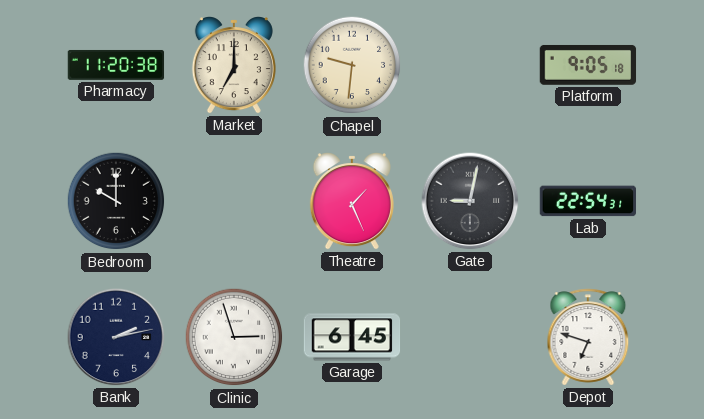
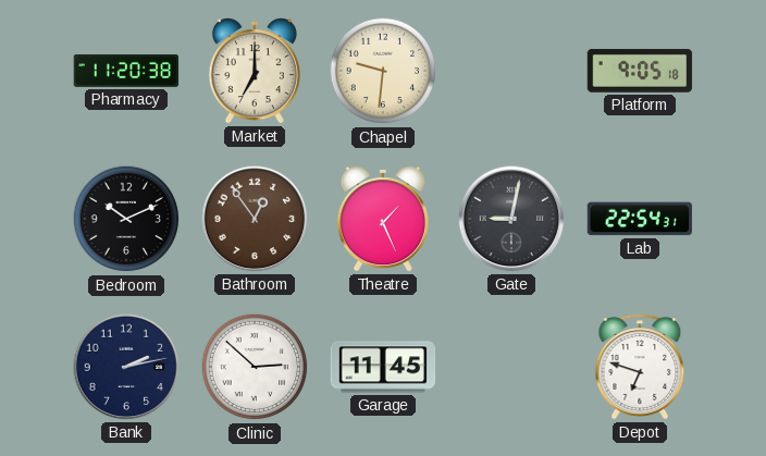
Bedroom: 10:00 -> 10:11 (126, 219)
Bathroom: none -> 12:54 (255, 219)
Clinic: 2:57 -> 2:52 (255, 367)
Garage: 6:45 -> 11:45 (383, 367)
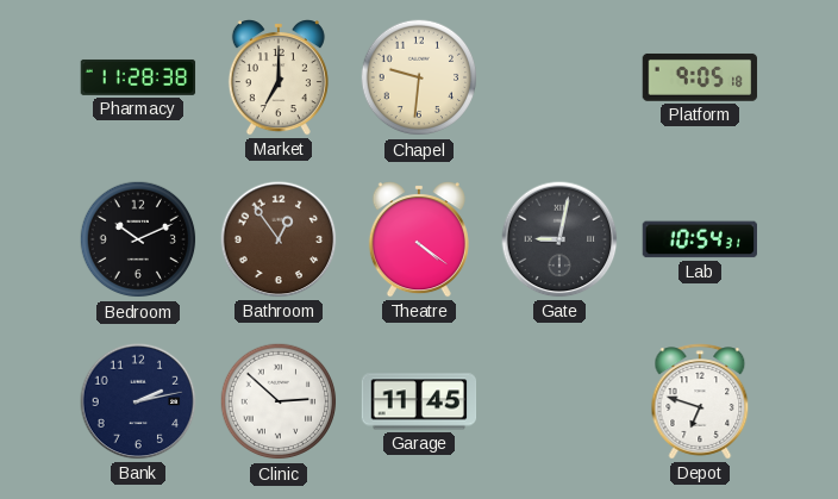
Pharmacy: 11:20 -> 11:28 (138, 77)
Theatre: 1:26 -> 4:21 (419, 239)
Lab: 22:54 -> 10:54 (699, 239)
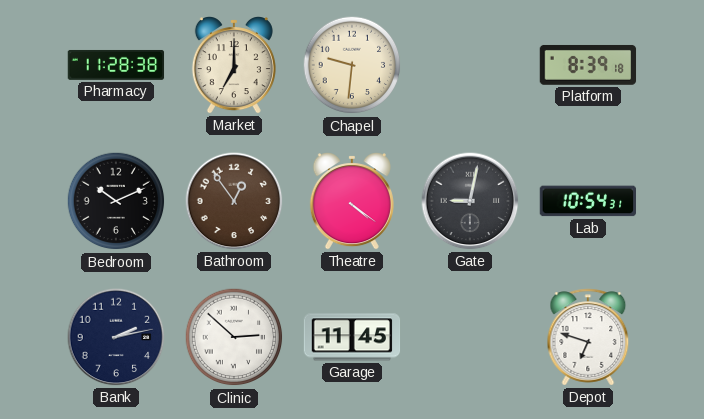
Platform: 9:05 -> 8:39 (588, 65)
